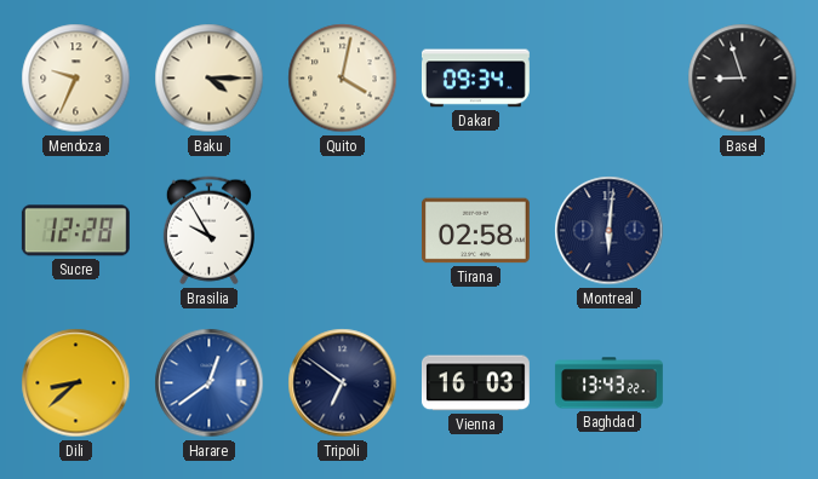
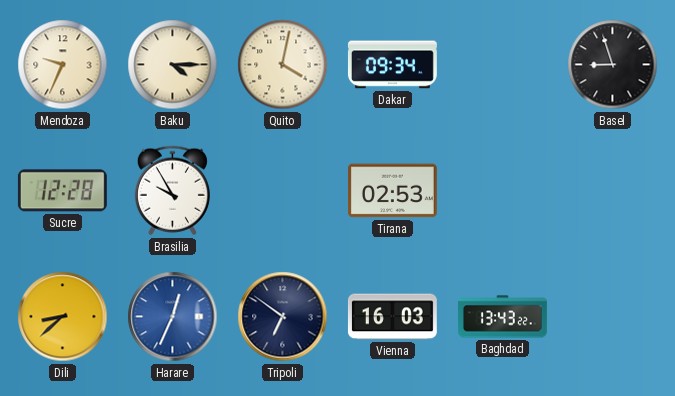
Tirana: 02:58 -> 02:53 (392, 191)
Montreal: 6:01 -> none (610, 231)
Harare: 12:39 -> 12:34 (173, 317)
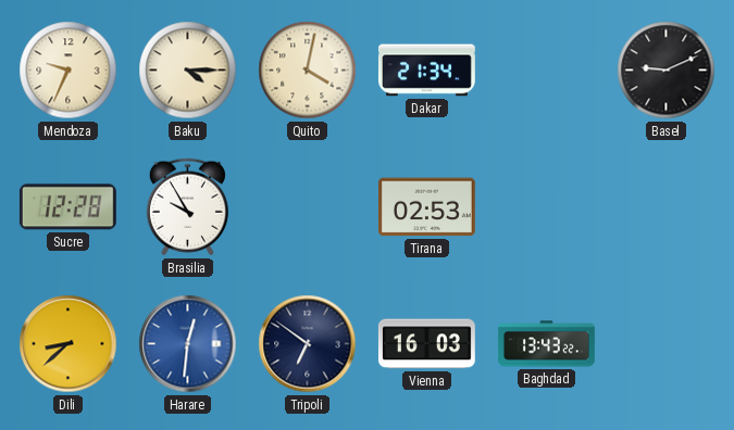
Dakar: 09:34 -> 21:34 (426, 71)
Basel: 8:57 -> 9:11 (667, 71)
Harare: 12:34 -> 12:31 (188, 344)
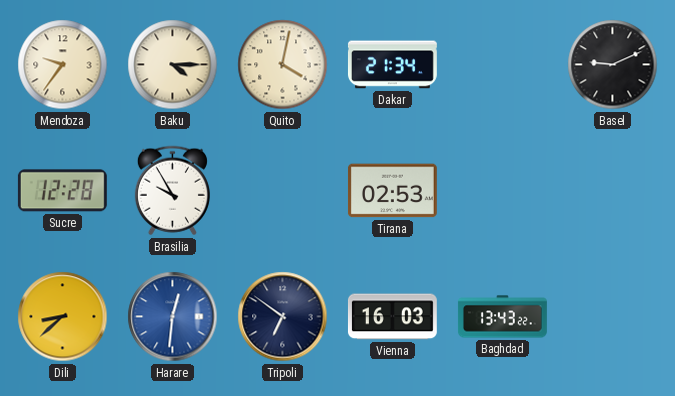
Mendoza: 9:34 -> 9:36 (63, 65)
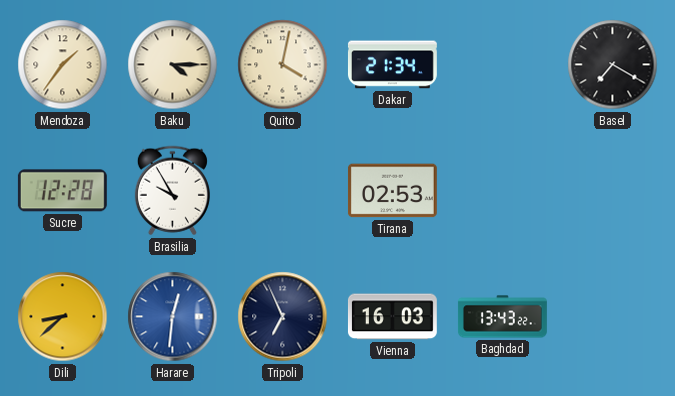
Mendoza: 9:36 -> 1:36 (63, 65)
Basel: 9:11 -> 7:20 (613, 65)
Tripoli: 6:51 -> 6:56 (283, 317)
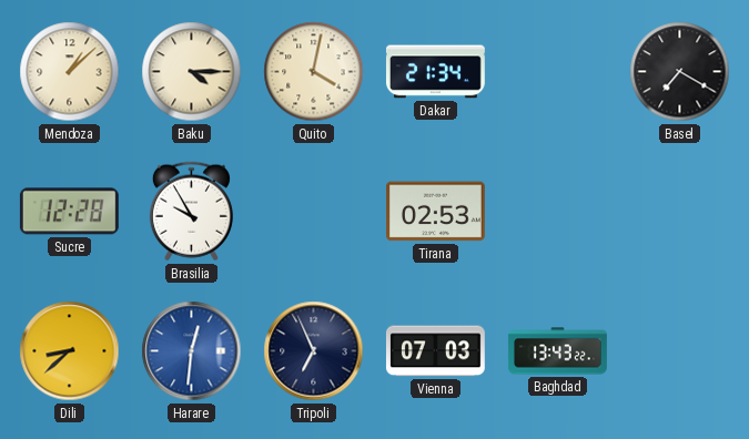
Mendoza: 1:36 -> 1:08 (70, 72)
Vienna: 16:03 -> 07:03 (435, 351)
